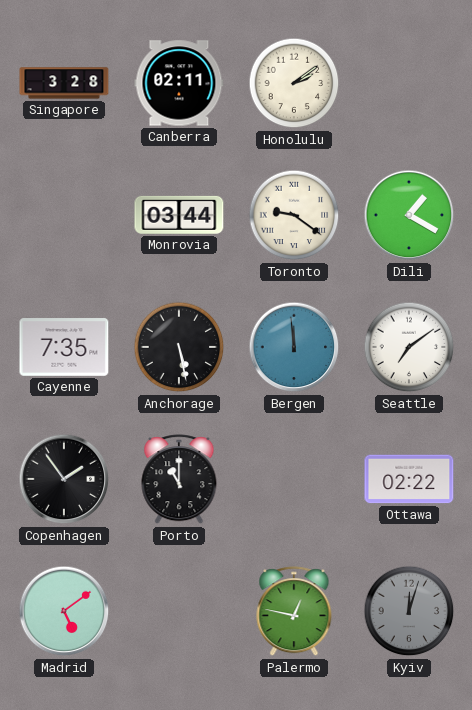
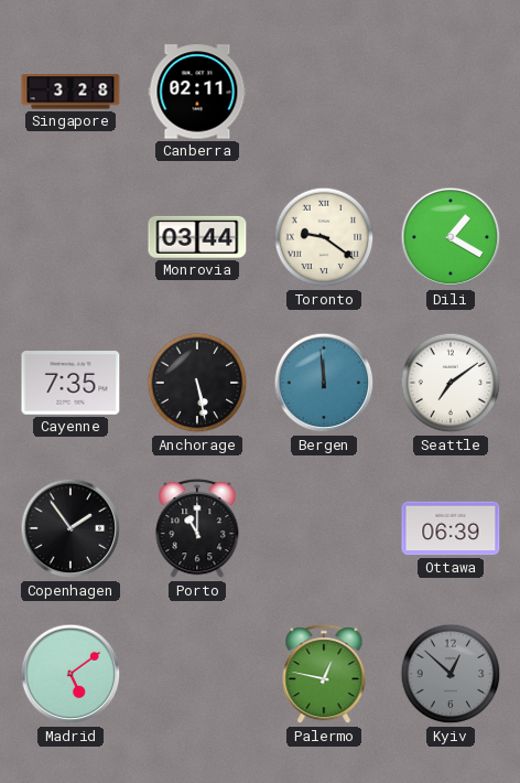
Honolulu: 2:09 -> none (294, 83)
Ottawa: 02:22 -> 06:39 (451, 528)
Kyiv: 12:03 -> 12:52 (451, 674)
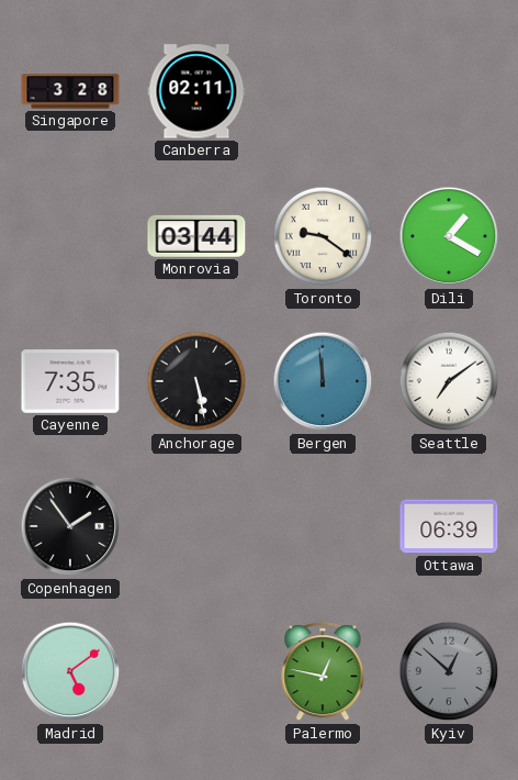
Porto: 11:00 -> none (197, 529)
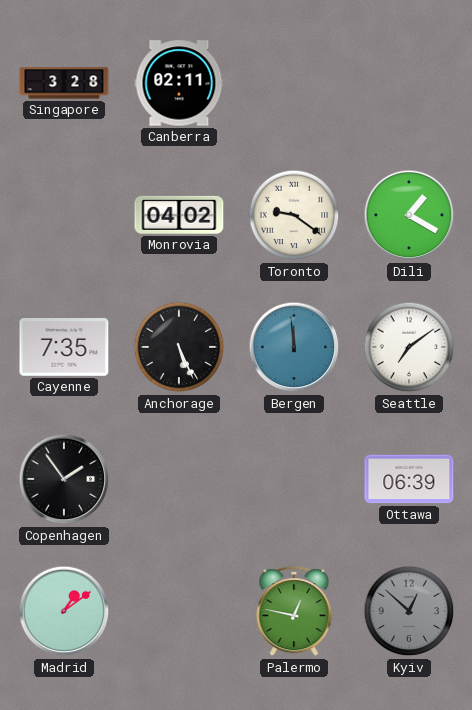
Monrovia: 03:44 -> 04:02 (179, 215)
Anchorage: 5:28 -> 5:26 (179, 347)
Madrid: 5:09 -> 1:09 (64, 611)
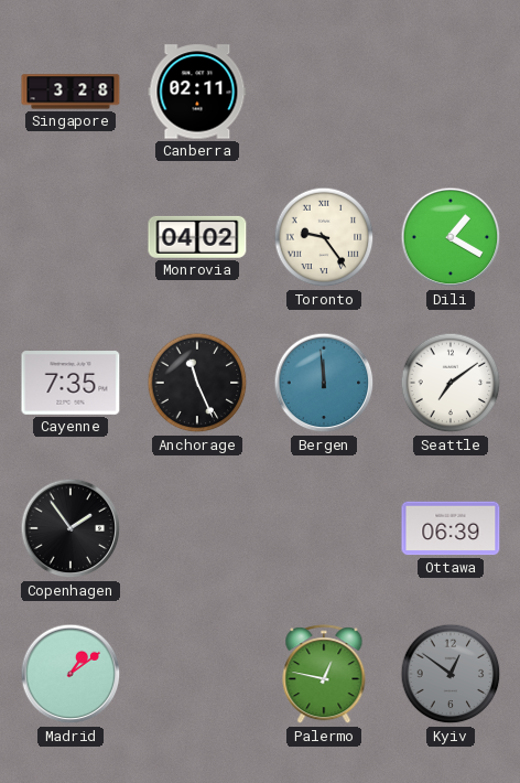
Toronto: 9:21 -> 9:24 (324, 237)
Anchorage: 5:26 -> 11:26 (197, 383)
Kyiv: 12:52 -> 12:51 (451, 674)
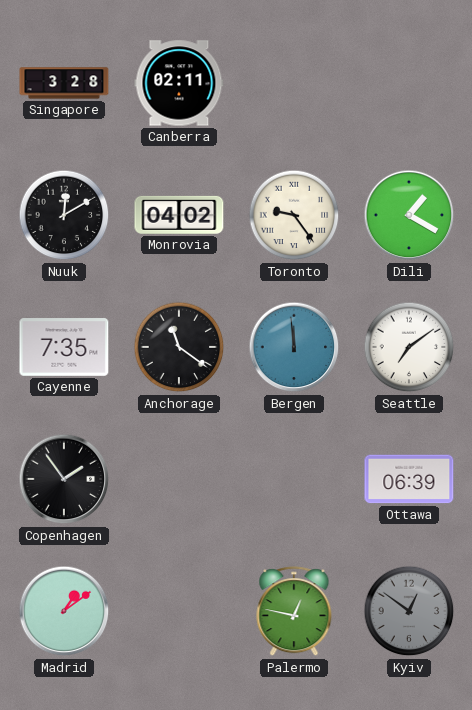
Nuuk: none -> 12:10 (64, 215)
Anchorage: 11:26 -> 11:21 (179, 347)
